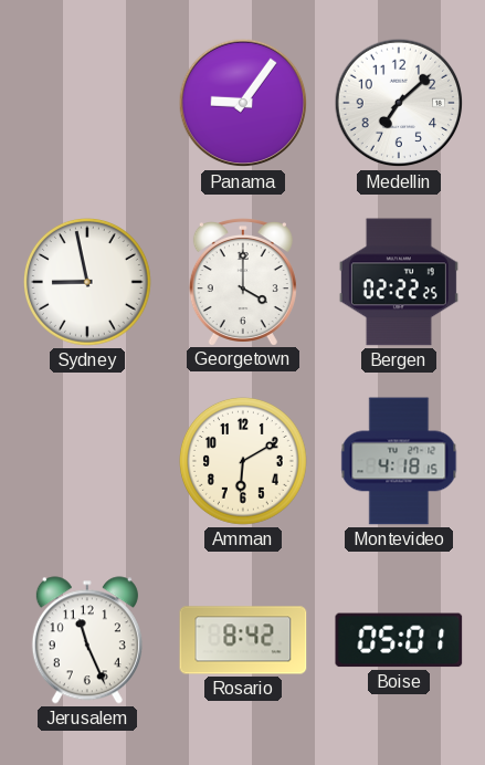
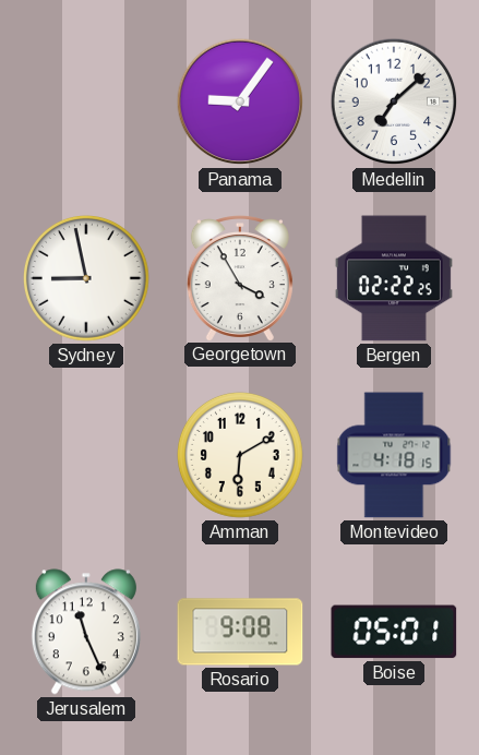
Georgetown: 4:00 -> 3:55 (240, 278)
Rosario: 8:42 -> 9:08 (240, 632)
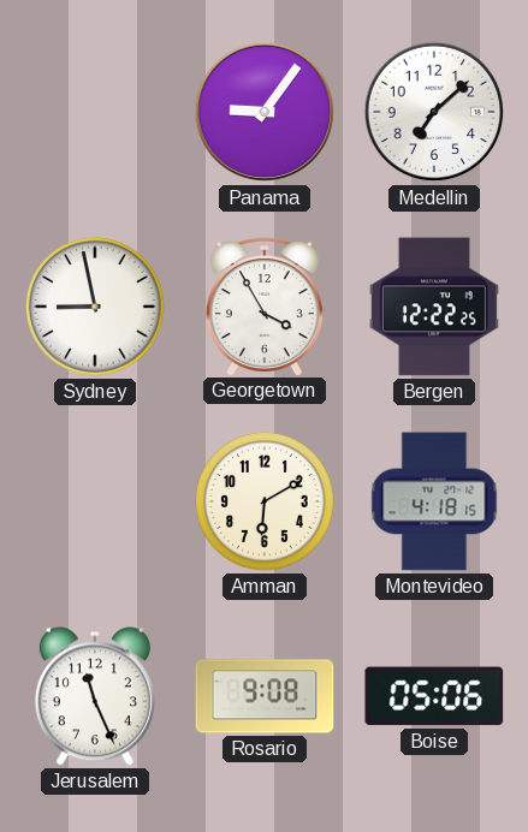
Bergen: 02:22 -> 12:22 (434, 307)
Boise: 05:01 -> 05:06 (434, 696)
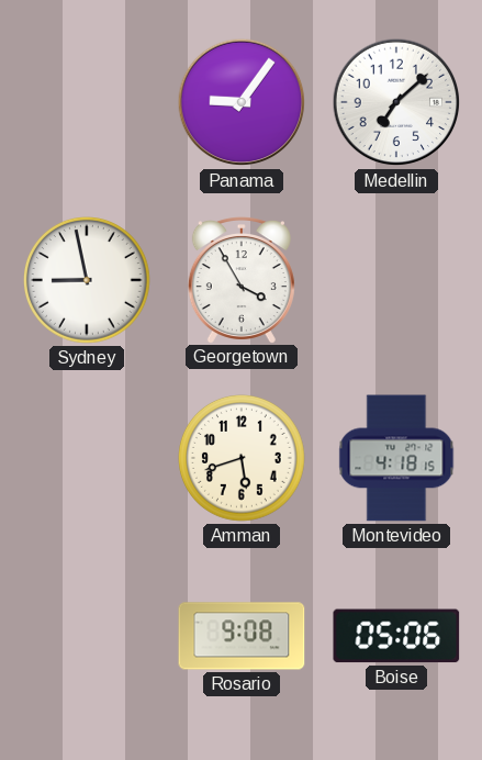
Bergen: 12:22 -> none (434, 307)
Amman: 6:10 -> 5:42 (243, 459)
Jerusalem: 11:26 -> none (95, 696)
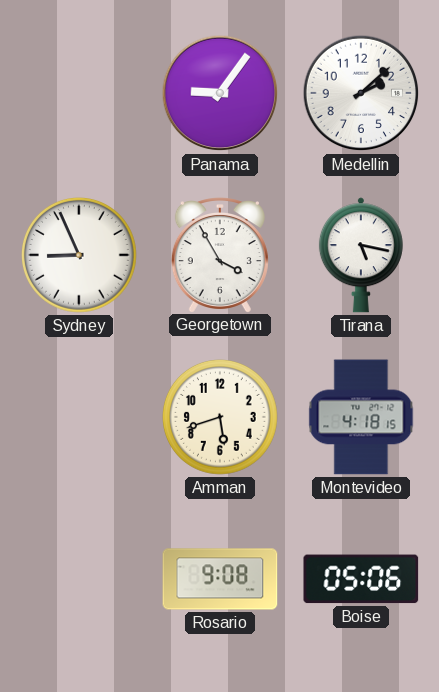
Medellin: 7:08 -> 2:08 (361, 93)
Sydney: 8:58 -> 8:56 (80, 256)
Tirana: none -> 5:17 (361, 255)
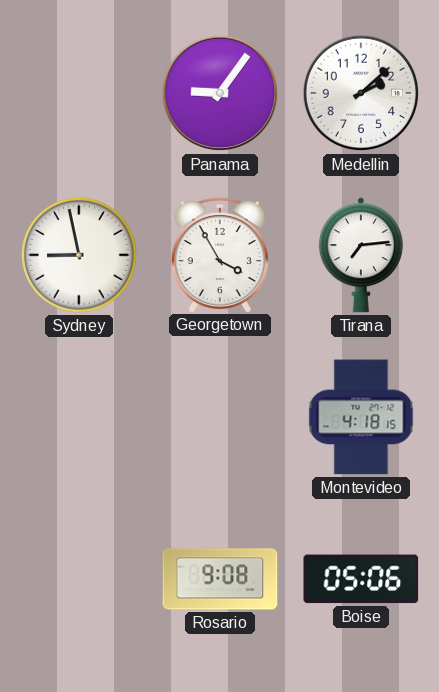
Sydney: 8:56 -> 8:58 (80, 256)
Tirana: 5:17 -> 7:14 (361, 255)
Amman: 5:42 -> none (221, 418)
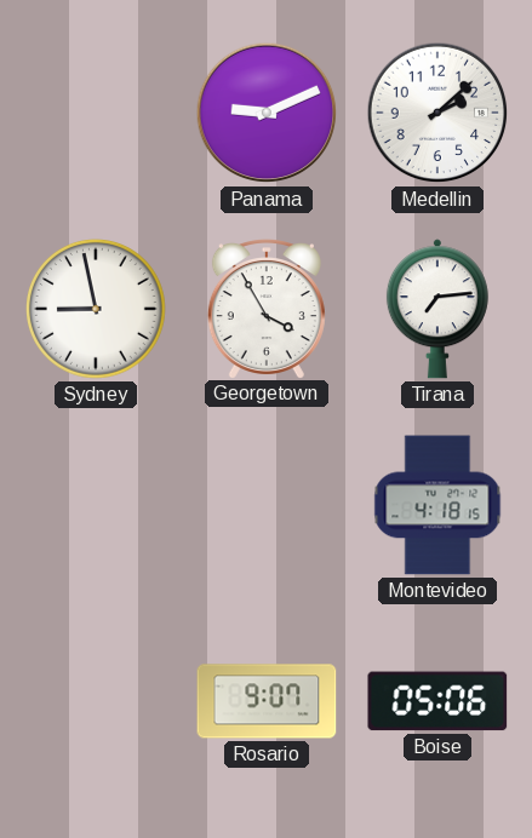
Panama: 9:06 -> 9:11 (267, 113)
Rosario: 9:08 -> 9:07 (267, 701)
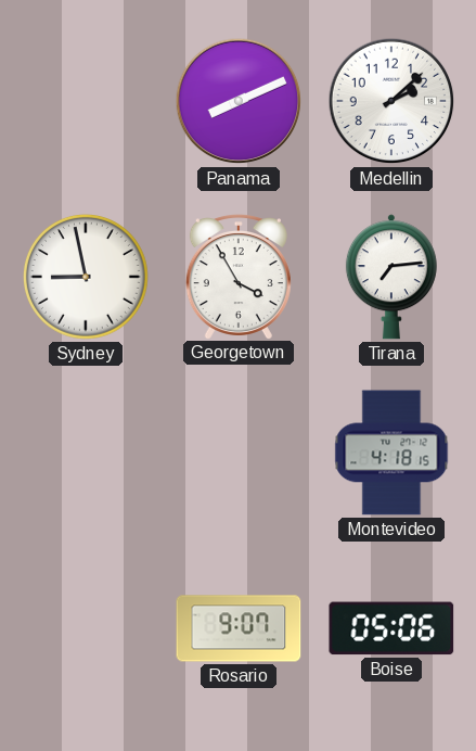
Panama: 9:11 -> 8:11 (239, 101)
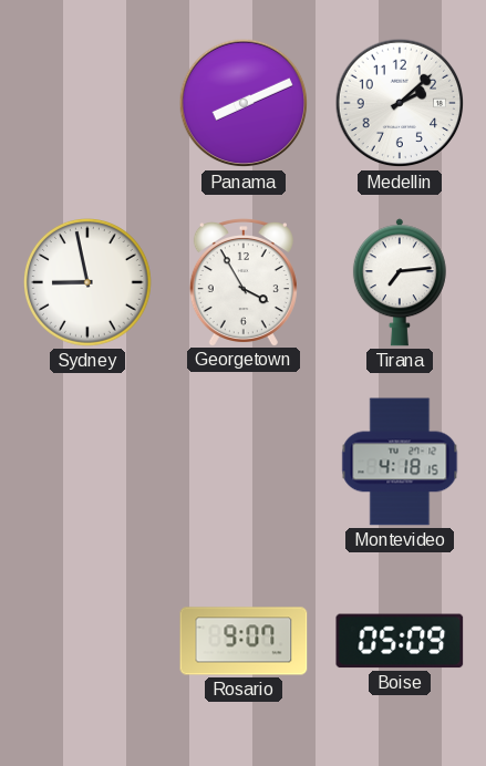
Boise: 05:06 -> 05:09 (400, 641)
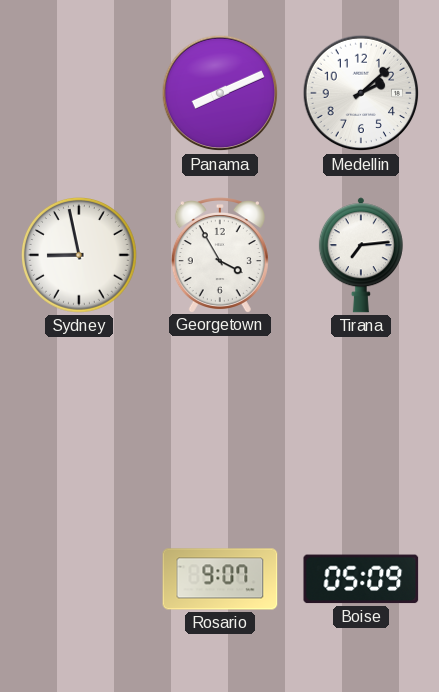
Montevideo: 4:18 -> none (400, 462)
